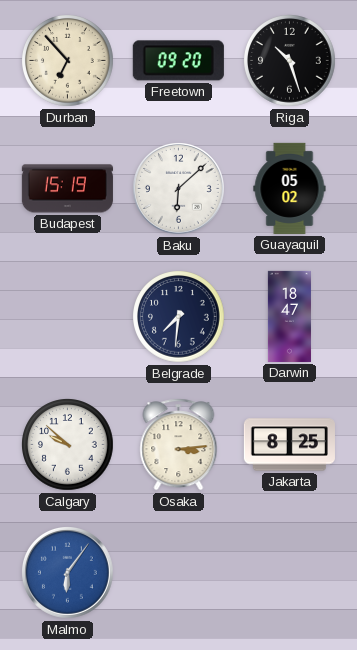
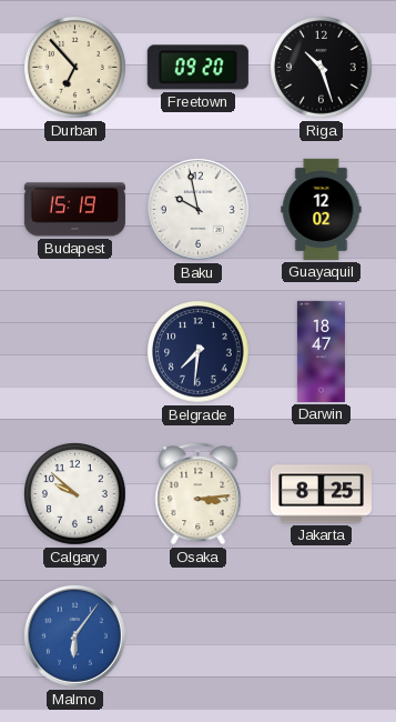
Baku: 6:08 -> 9:58 (199, 210)
Guayaquil: 05:02 -> 12:02 (322, 209)
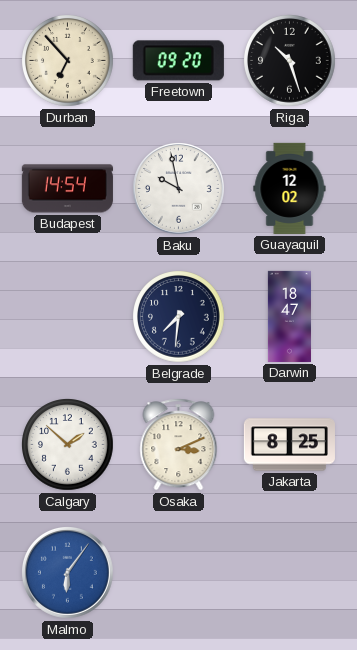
Budapest: 15:19 -> 14:54 (67, 189)
Calgary: 9:52 -> 1:52 (68, 445)
Osaka: 3:14 -> 3:11 (179, 445)
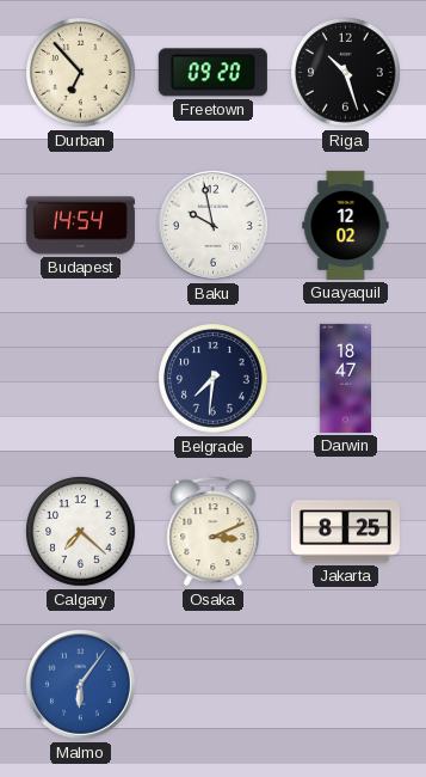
Calgary: 1:52 -> 7:22 (81, 532)
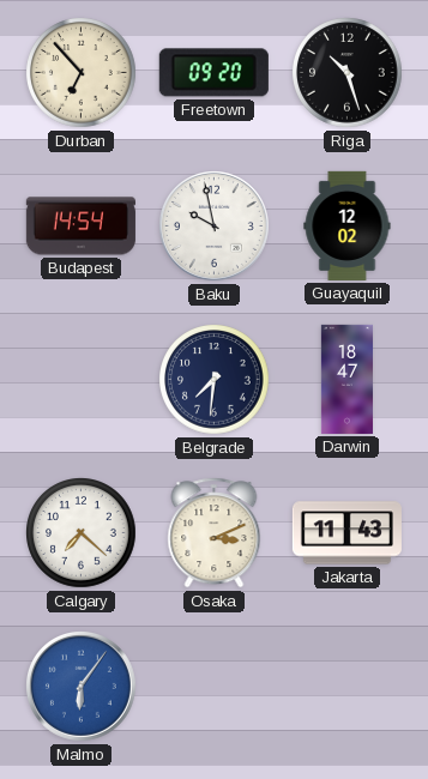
Jakarta: 8:25 -> 11:43 (346, 533)
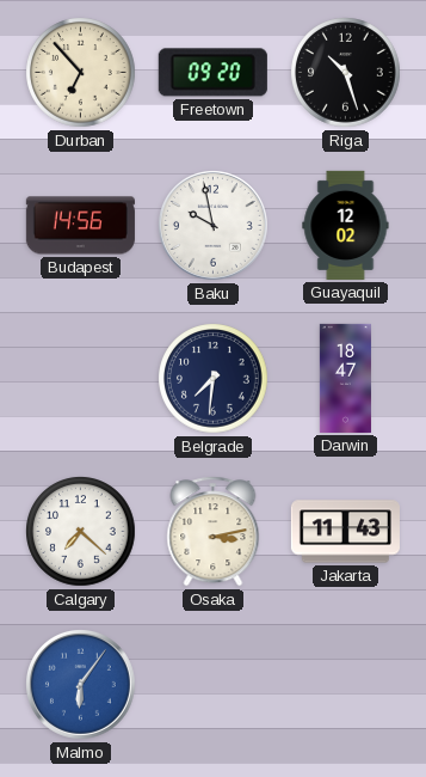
Budapest: 14:54 -> 14:56 (80, 226)
Osaka: 3:11 -> 3:13 (214, 532)
